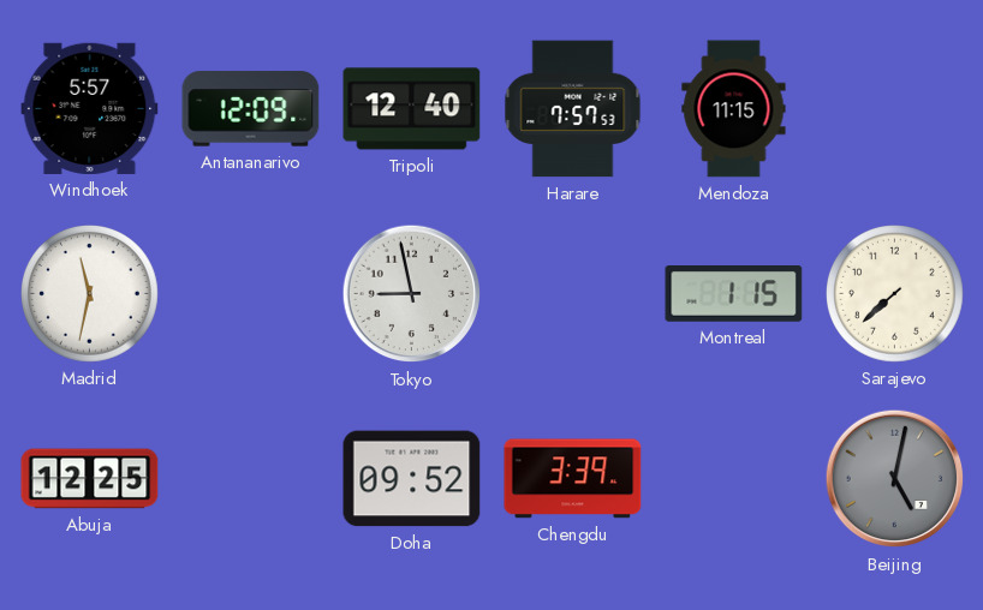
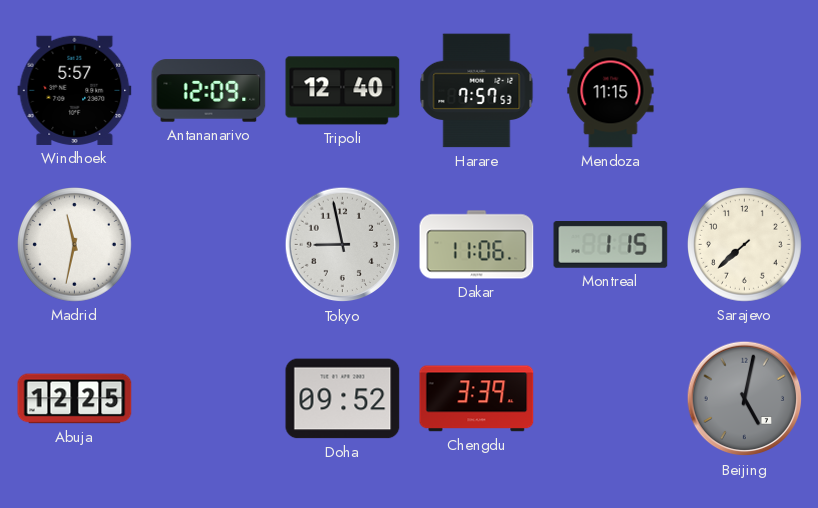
Dakar: none -> 11:06 (477, 245)
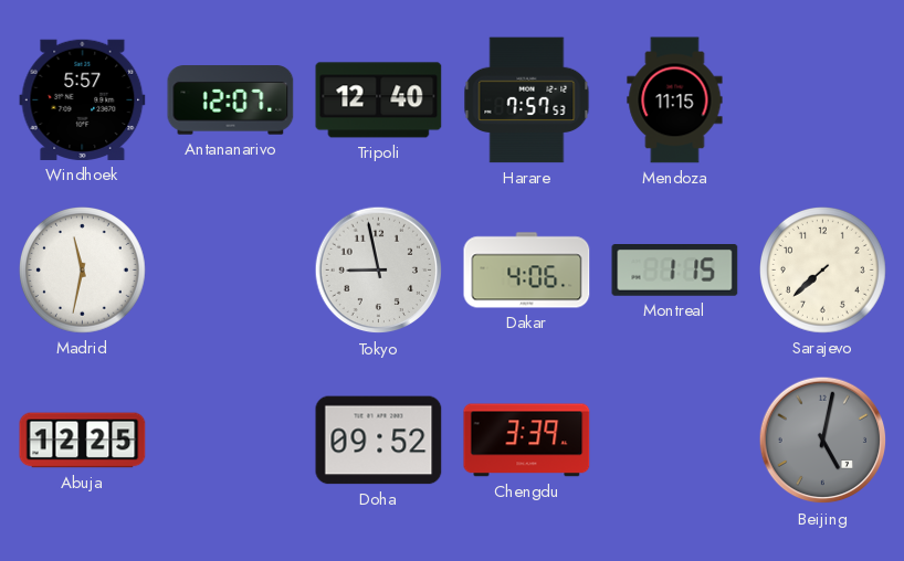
Antananarivo: 12:09 -> 12:07 (231, 100)
Dakar: 11:06 -> 4:06 (527, 271)
